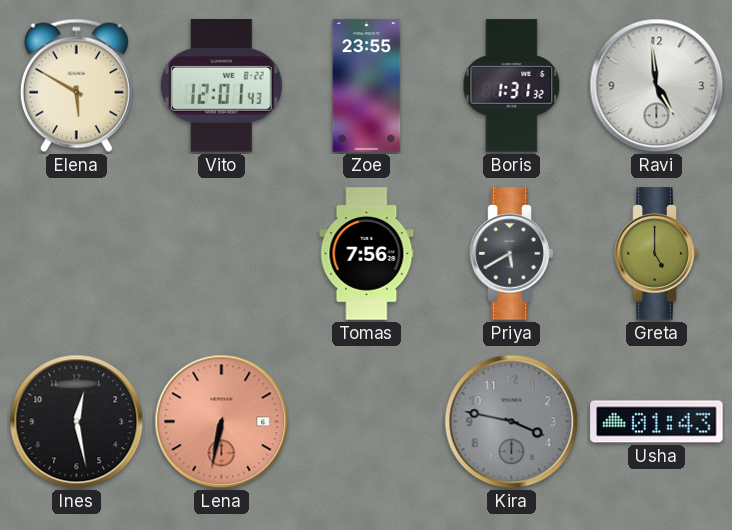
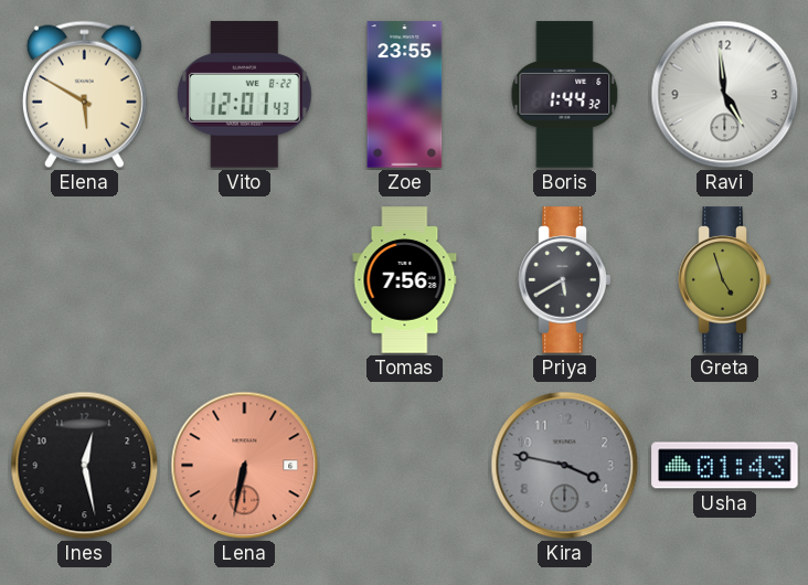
Boris: 1:31 -> 1:44 (565, 95)
Greta: 5:00 -> 4:57 (725, 280)
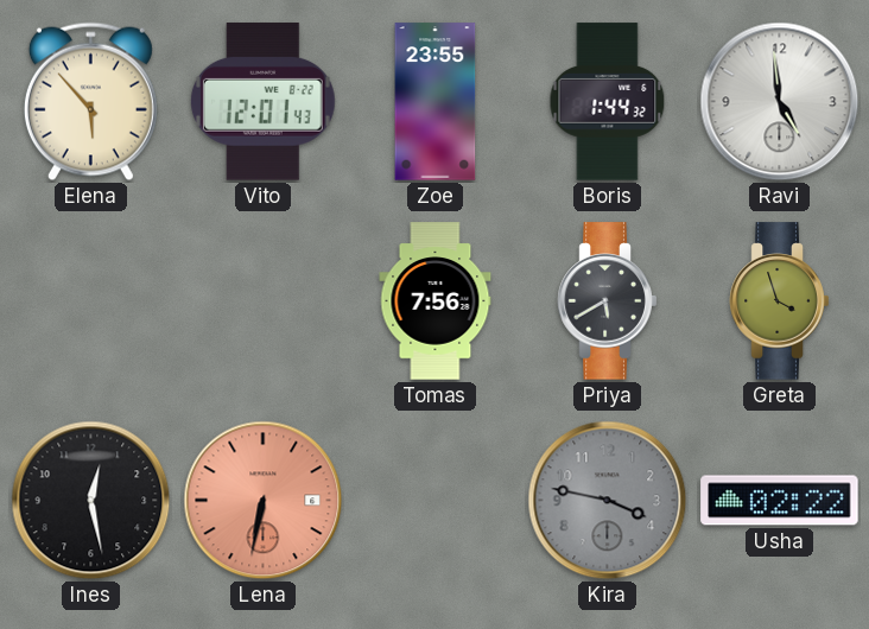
Elena: 5:50 -> 5:53 (90, 102)
Greta: 4:57 -> 3:57 (780, 301)
Usha: 01:43 -> 02:22 (780, 501)
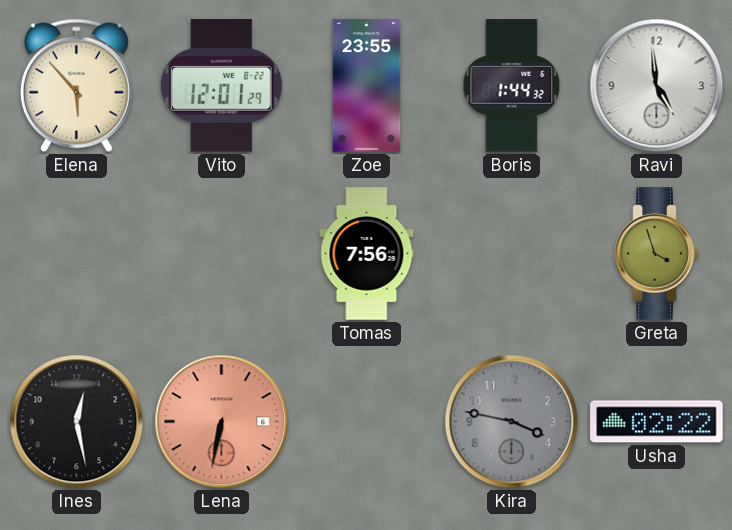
Vito: 12:01:43 -> 12:01:29 (221, 86)
Priya: 5:40 -> none (608, 301)
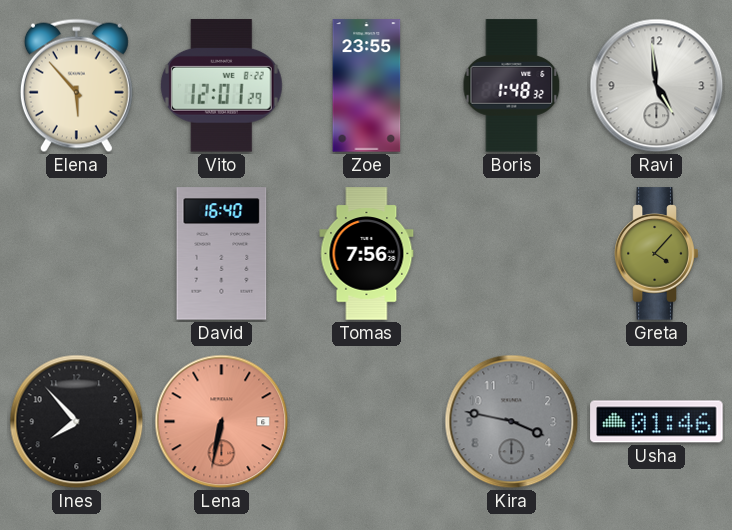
Boris: 1:44 -> 1:48 (512, 86)
David: none -> 16:40 (222, 254)
Greta: 3:57 -> 4:07 (657, 254)
Ines: 12:28 -> 7:53 (77, 422)
Usha: 02:22 -> 01:46 (657, 422)
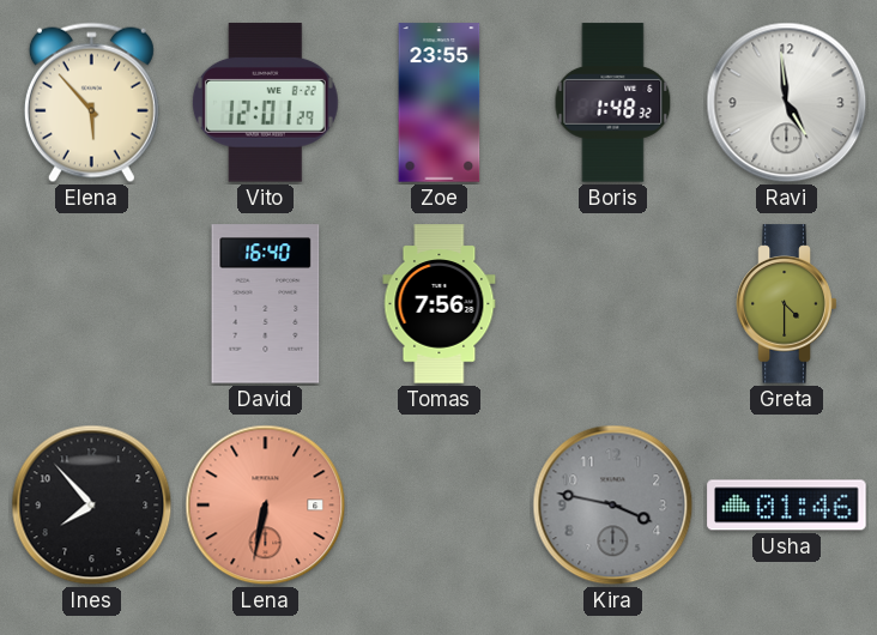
Greta: 4:07 -> 4:30 (787, 304)
